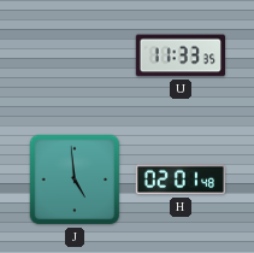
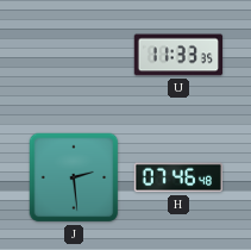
J: 4:59 -> 2:29 (74, 177)
H: 02:01 -> 07:46 (177, 177)
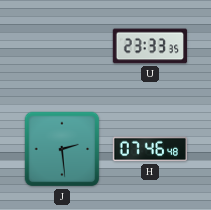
U: 11:33 -> 23:33 (150, 46)
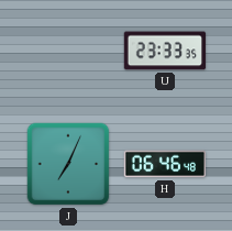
J: 2:29 -> 7:04 (68, 164)
H: 07:46 -> 06:46 (164, 164)
